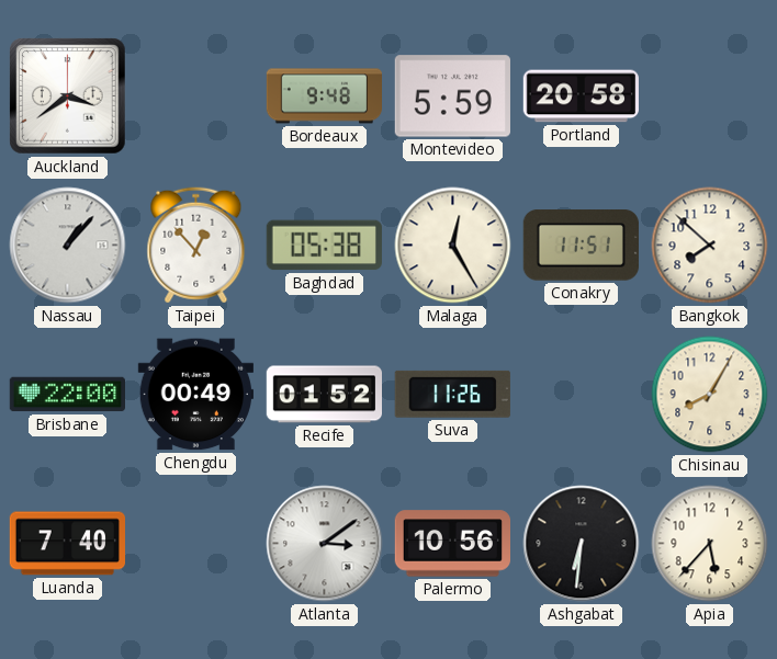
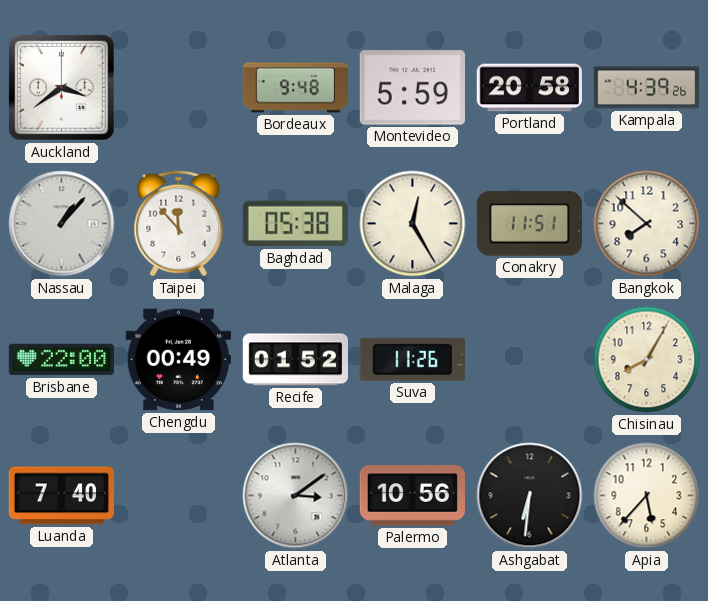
Kampala: none -> 4:39 (646, 88)
Taipei: 12:53 -> 11:53 (179, 224)
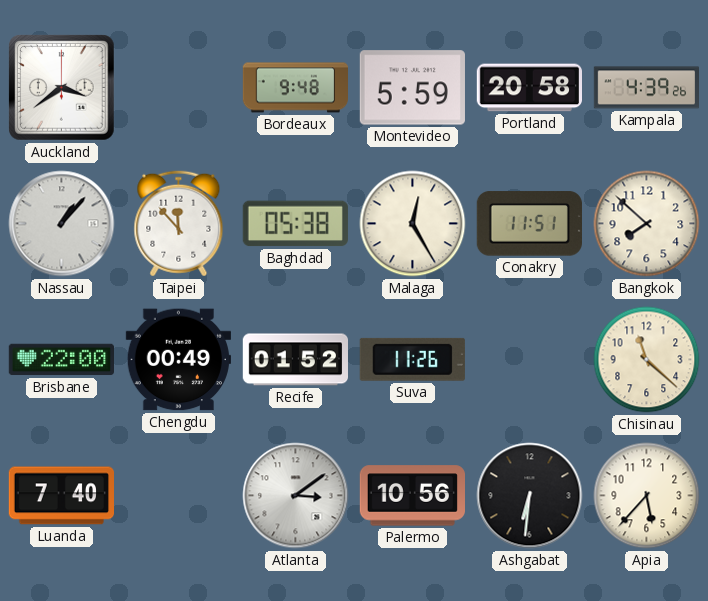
Chisinau: 8:05 -> 11:22 (647, 360)
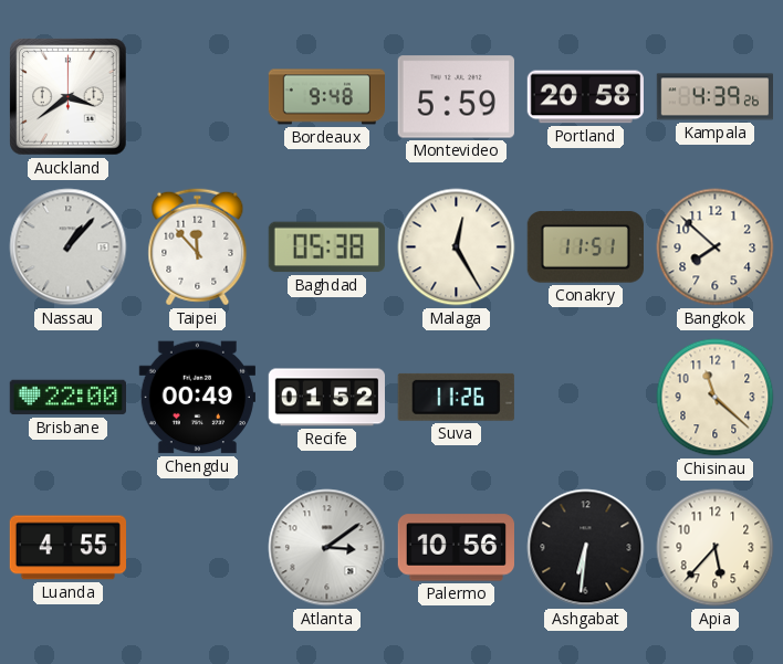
Luanda: 7:40 -> 4:55 (67, 548)
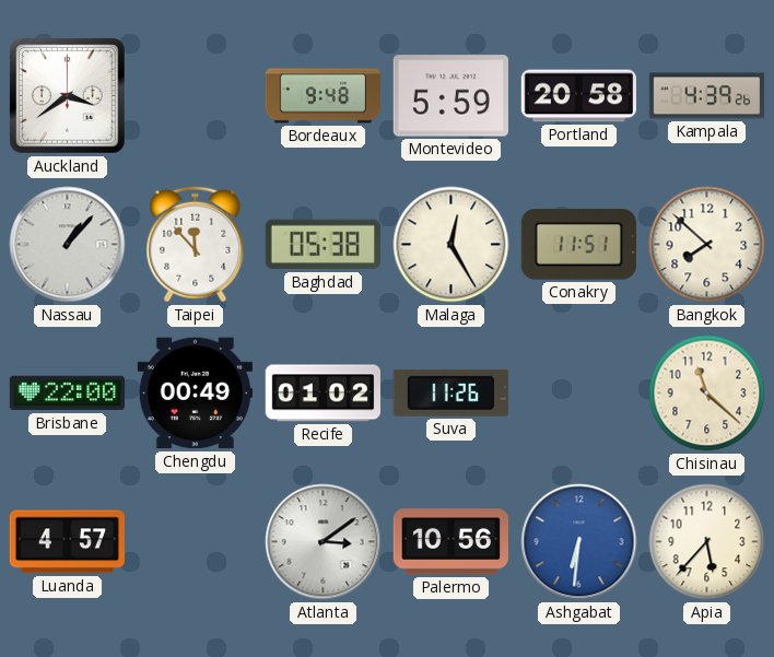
Recife: 01:52 -> 01:02 (322, 394)
Luanda: 4:55 -> 4:57 (67, 542)
Ashgabat dial: black -> blue (579, 542)
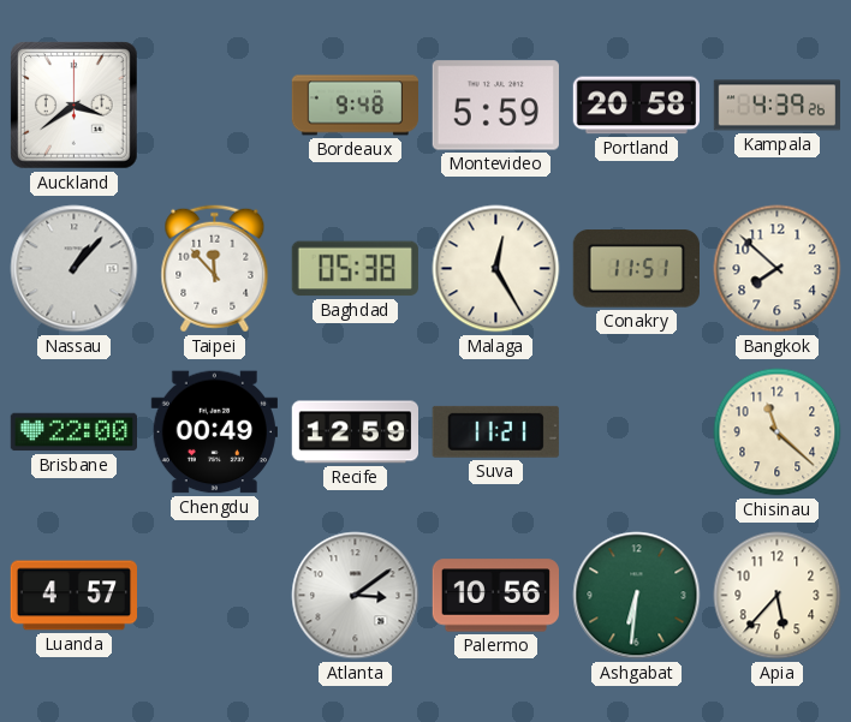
Recife: 01:02 -> 12:59 (355, 432)
Suva: 11:26 -> 11:21 (495, 431)
Ashgabat dial: blue -> green (637, 596)
